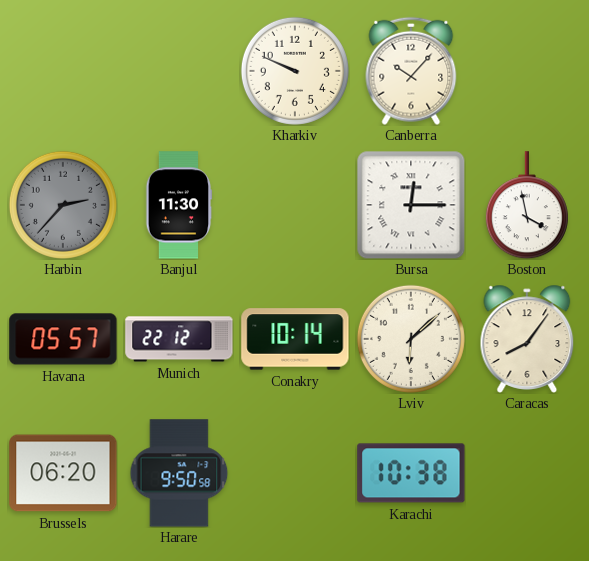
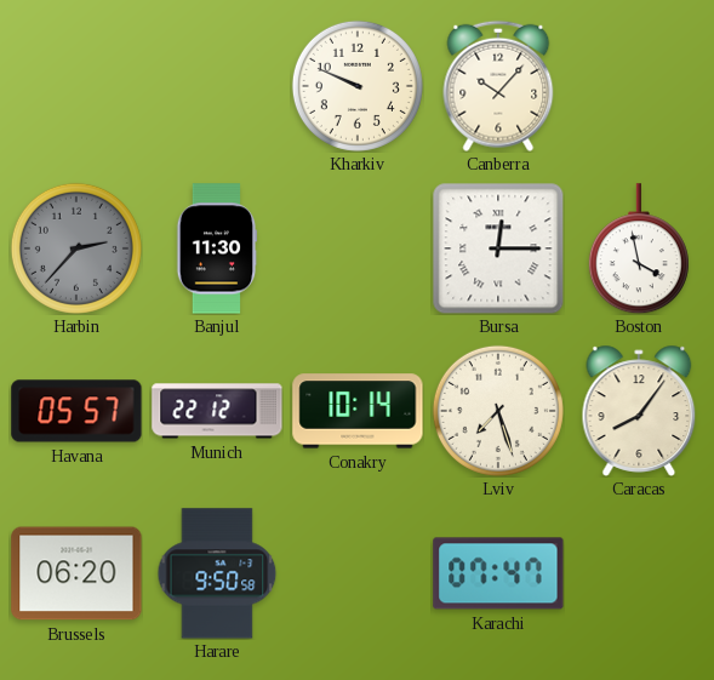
Lviv: 6:08 -> 7:27 (498, 411)
Karachi: 10:38 -> 07:47 (498, 573)
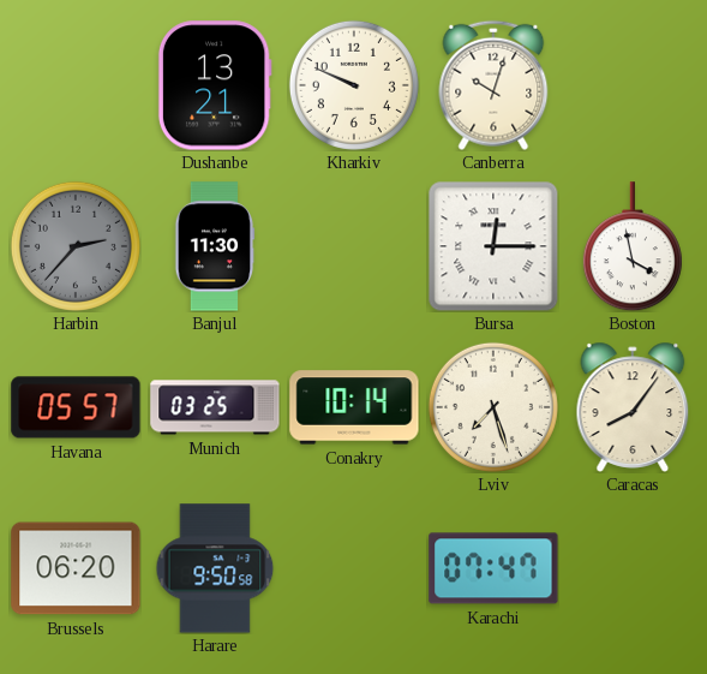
Dushanbe: none -> 13:21 (215, 85)
Canberra: 10:07 -> 10:03 (493, 85)
Munich: 22:12 -> 03:25 (215, 407)
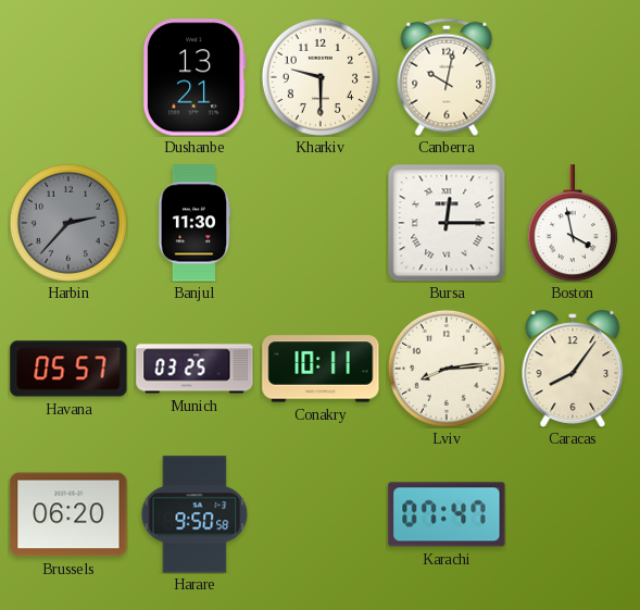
Kharkiv: 9:49 -> 9:30 (321, 77)
Canberra: 10:03 -> 10:02 (447, 77)
Conakry: 10:14 -> 10:11 (321, 369)
Lviv: 7:27 -> 8:14 (447, 369)
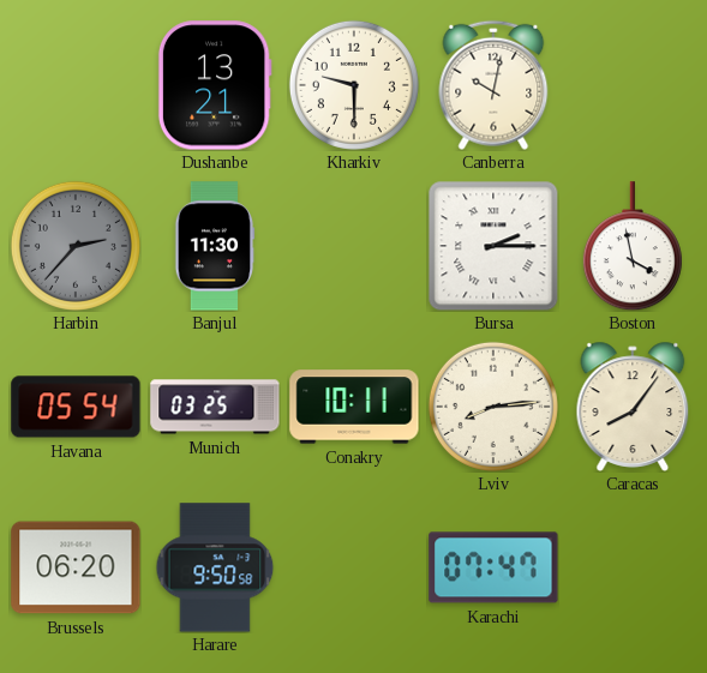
Bursa: 12:15 -> 2:15 (493, 246)
Havana: 05:57 -> 05:54 (76, 407)
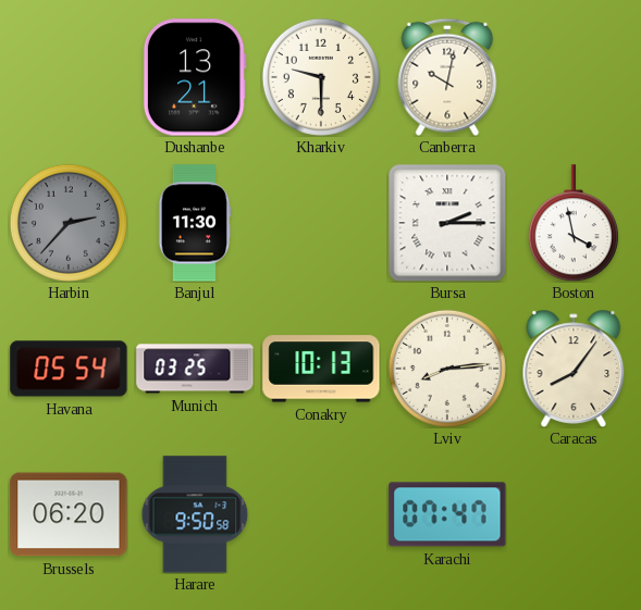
Conakry: 10:11 -> 10:13 (321, 369)
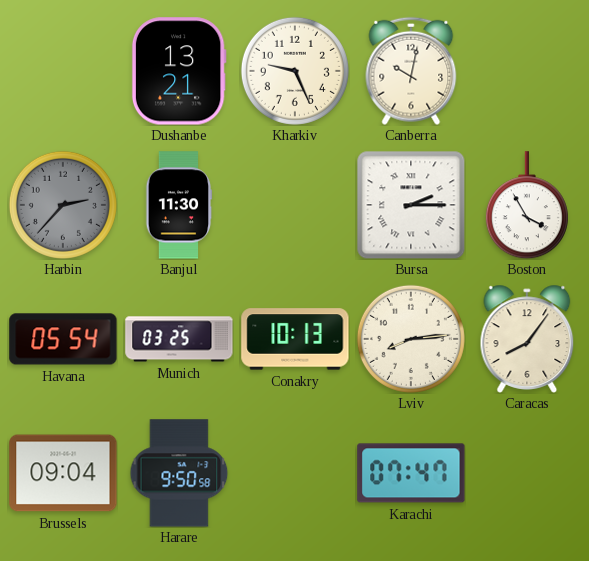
Kharkiv: 9:30 -> 9:26 (295, 71)
Boston: 3:58 -> 3:55 (527, 205)
Brussels: 06:20 -> 09:04 (63, 473)
